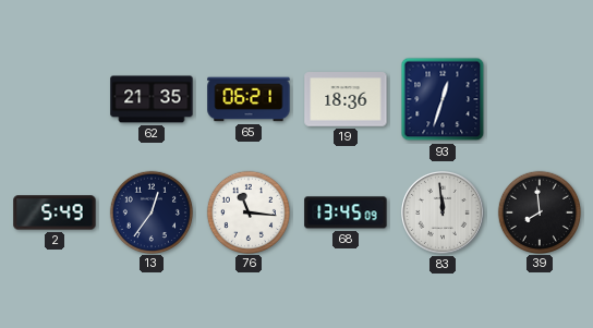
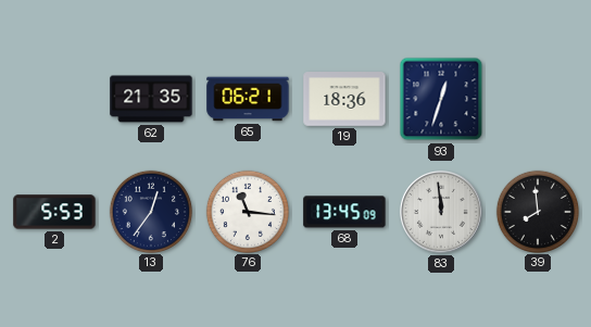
2: 5:49 -> 5:53 (54, 212)
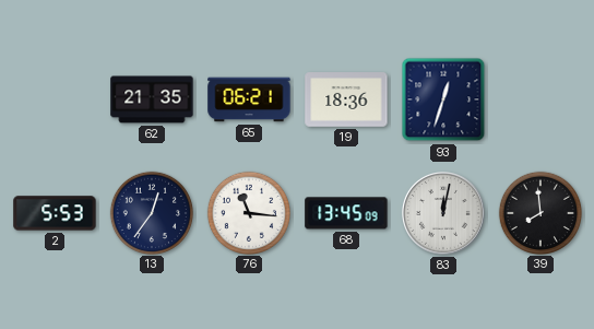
83: 11:59 -> 12:02 (444, 214)
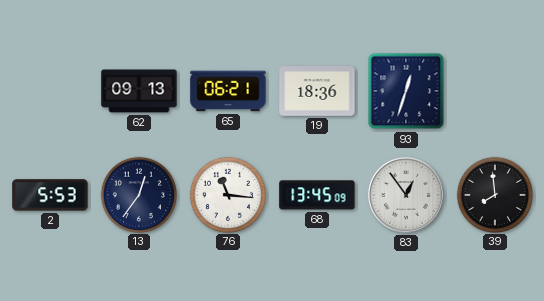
62: 21:35 -> 09:13 (139, 91)
83: 12:02 -> 12:54 (407, 196)
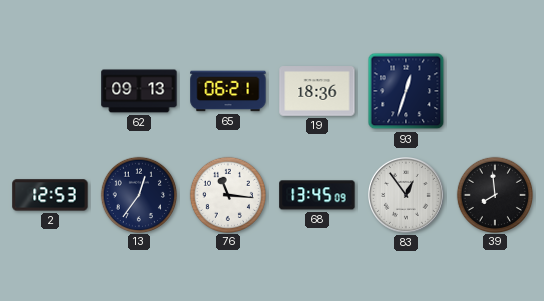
2: 5:53 -> 12:53 (50, 195)
